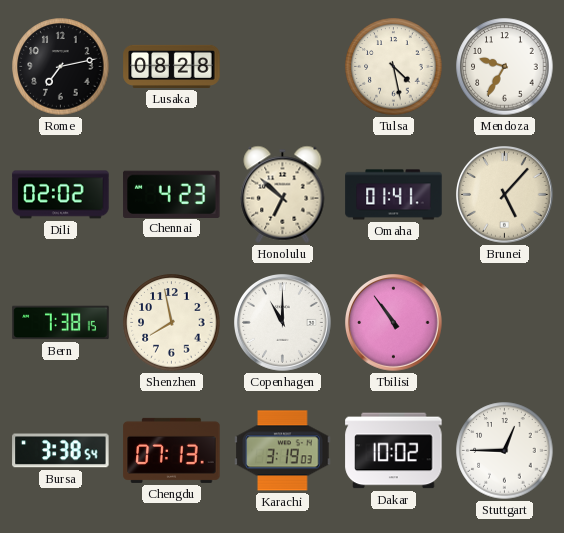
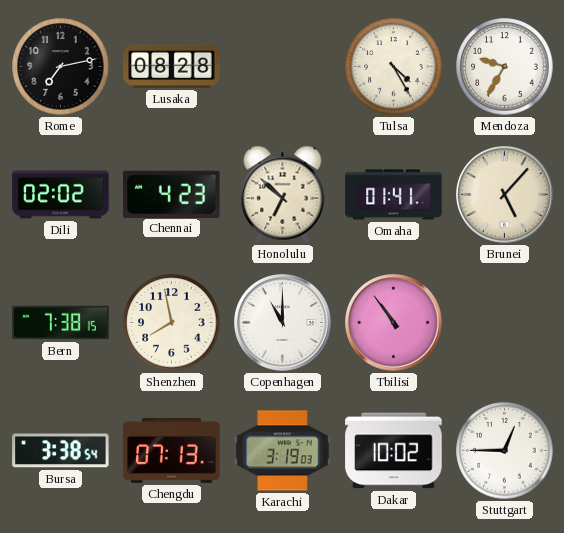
Tulsa: 4:28 -> 4:25 (394, 67)
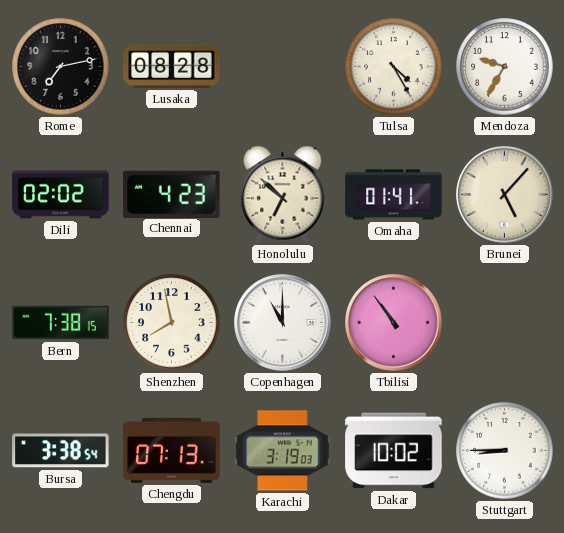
Stuttgart: 12:45 -> 8:45 (505, 451)
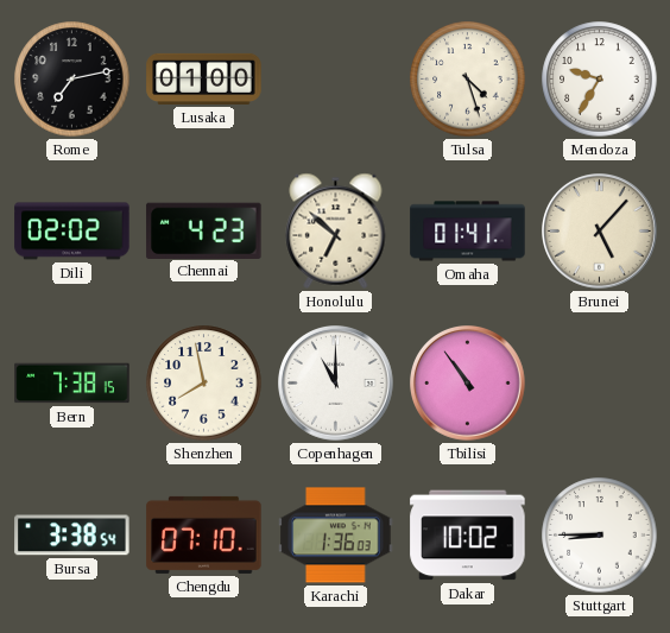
Lusaka: 08:28 -> 01:00 (204, 78)
Tulsa: 4:25 -> 4:27 (468, 80)
Chengdu: 07:13 -> 07:10 (204, 534)
Karachi: 3:19 -> 1:36 (336, 536)
